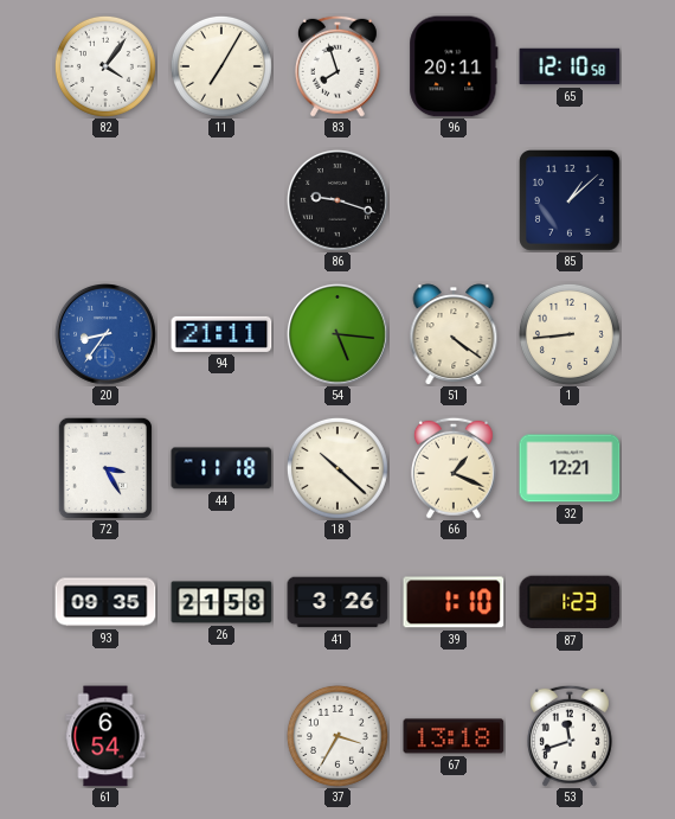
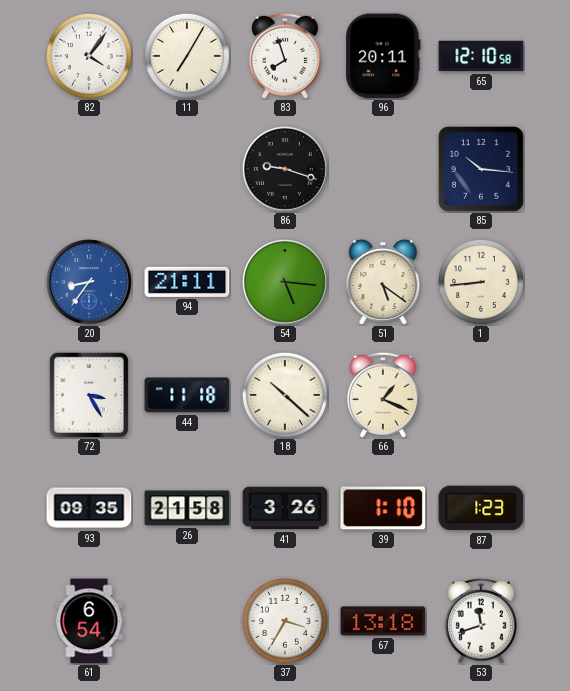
85: 1:08 -> 10:16 (482, 170)
51: 4:21 -> 5:21 (383, 282)
32: 12:21 -> none (570, 468)
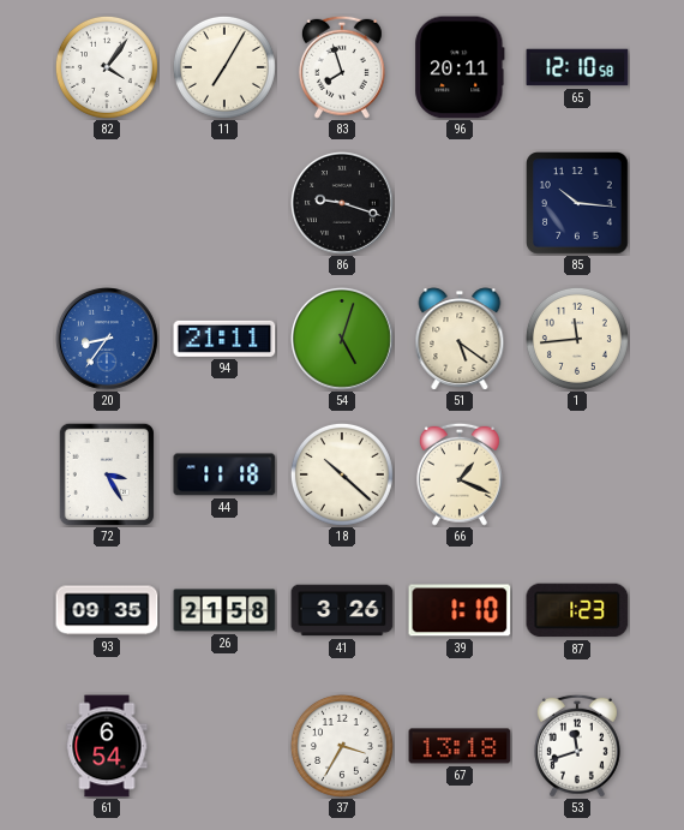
54: 5:16 -> 5:03 (343, 340)
1: 8:44 -> 11:44 (577, 339)
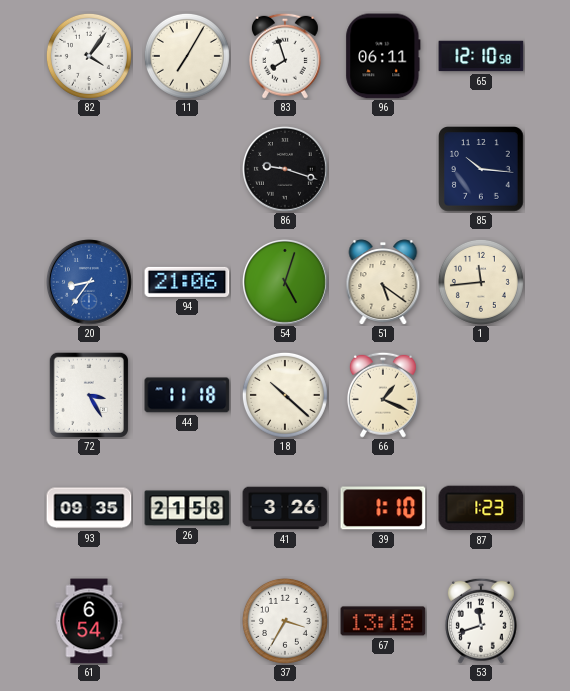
96: 20:11 -> 06:11 (383, 56)
94: 21:11 -> 21:06 (187, 282)
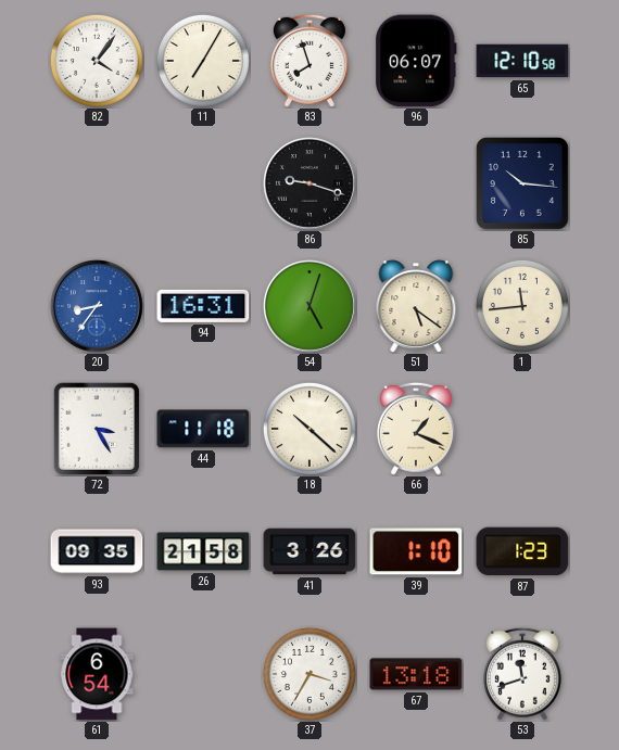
96: 06:11 -> 06:07 (416, 61)
94: 21:06 -> 16:31 (203, 306)
